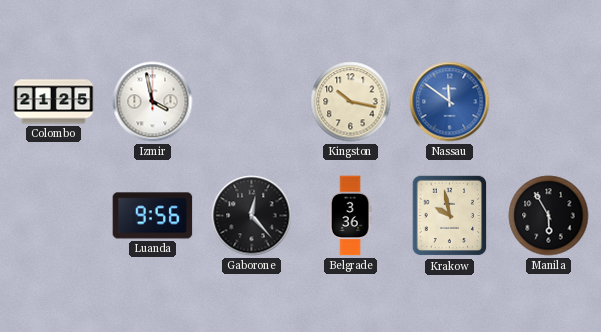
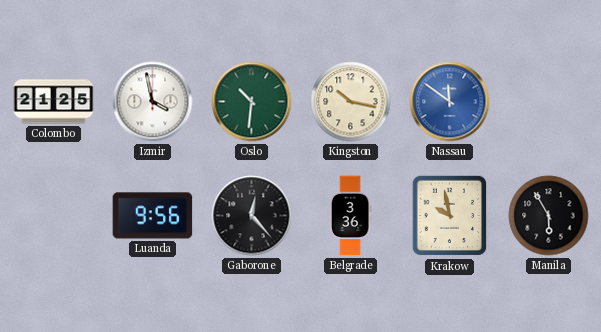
Oslo: none -> 10:31 (252, 102)
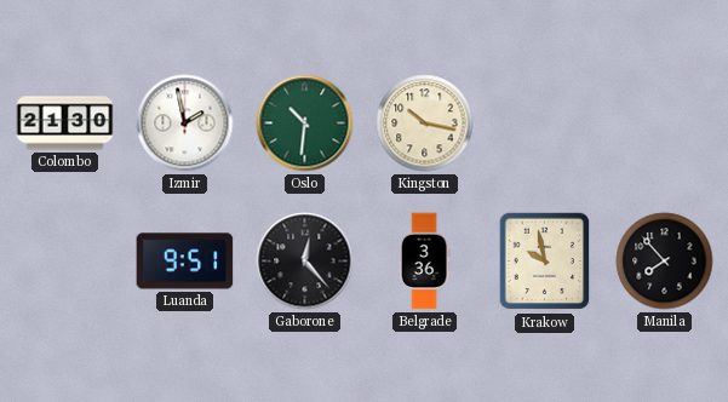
Colombo: 21:25 -> 21:30 (65, 124)
Izmir: 3:58 -> 1:58 (185, 124)
Nassau: 11:51 -> none (450, 102)
Luanda: 9:56 -> 9:51 (185, 262)
Manila: 5:55 -> 7:53 (665, 262)
